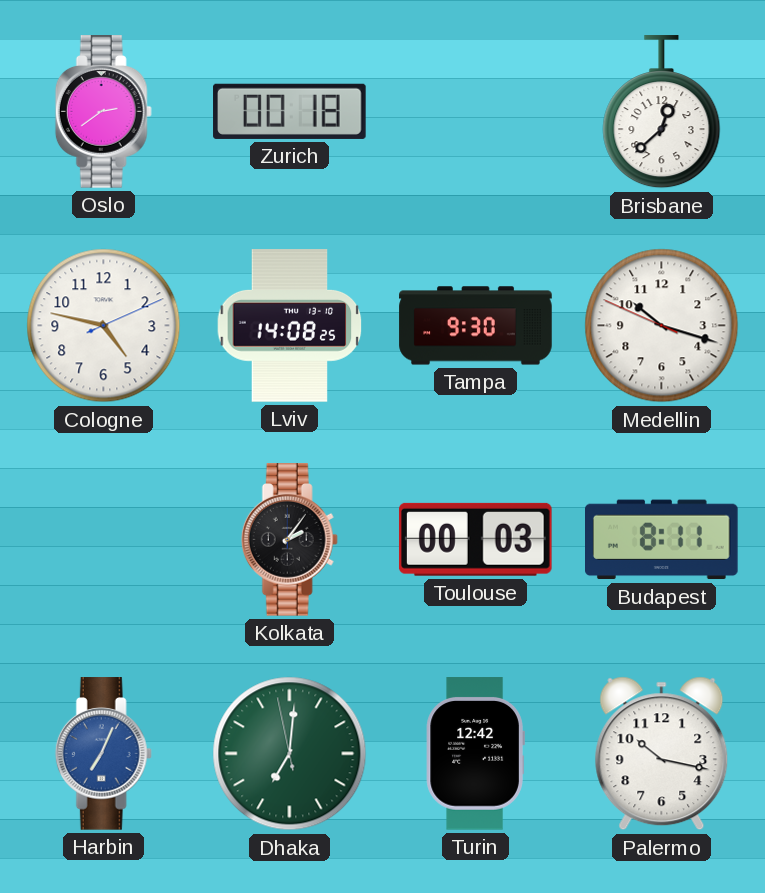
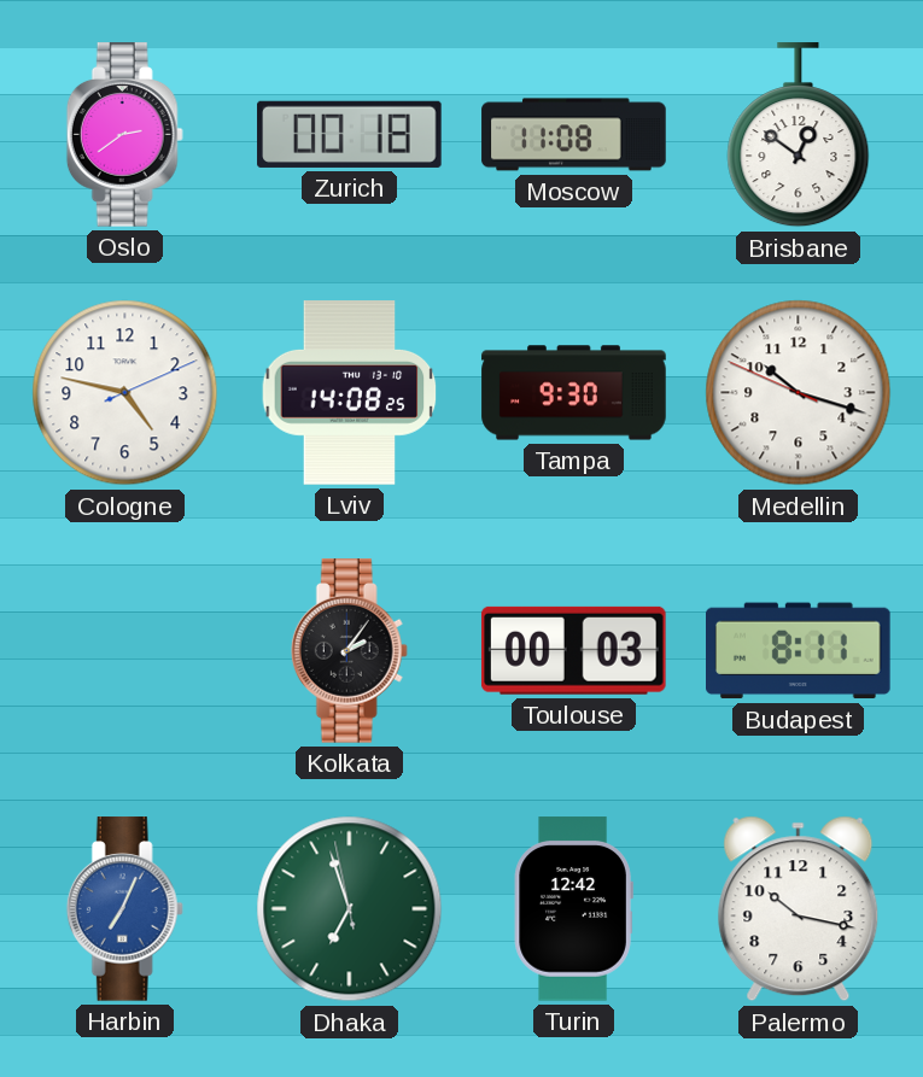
Moscow: none -> 11:08 (574, 135)
Brisbane: 12:38 -> 12:51 (799, 135)
Dhaka: 7:00 -> 6:56 (350, 909)
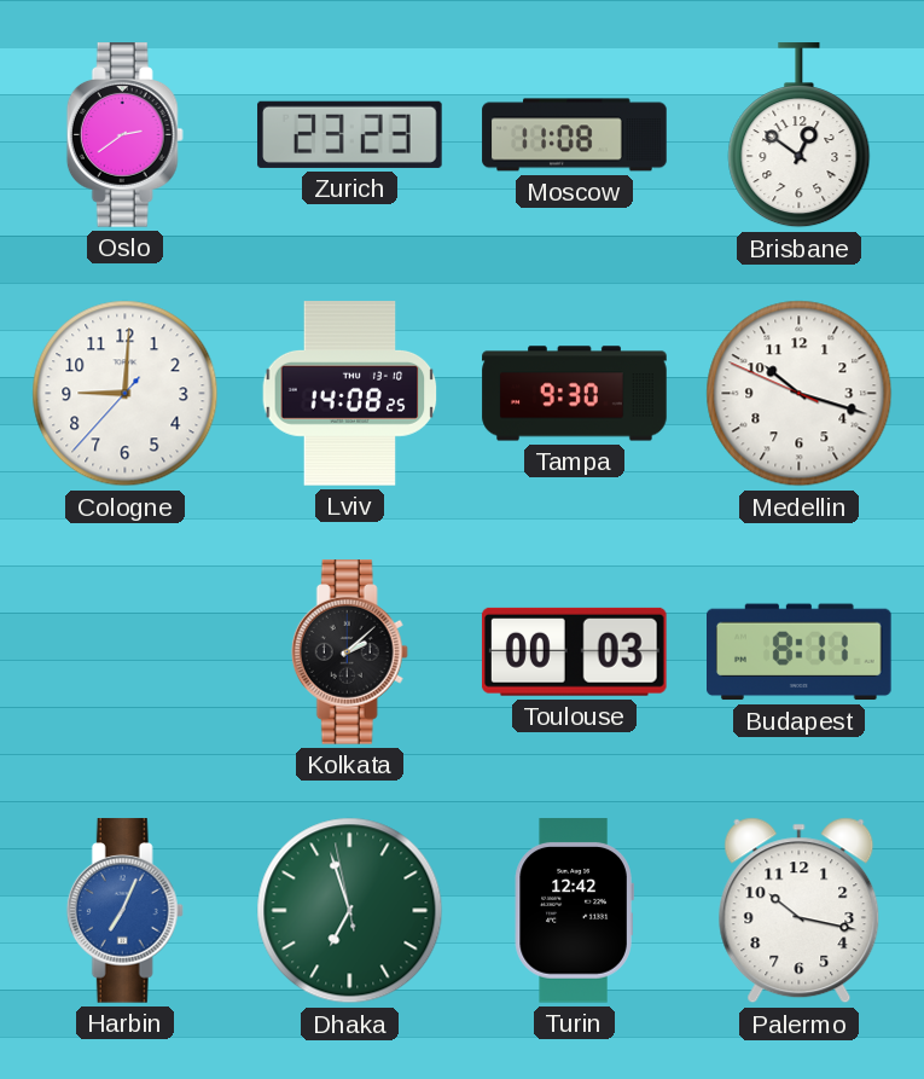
Zurich: 00:18 -> 23:23 (350, 134)
Cologne: 4:47 -> 9:00 (126, 394)
Kolkata: 2:06 -> 2:08 (349, 652)
